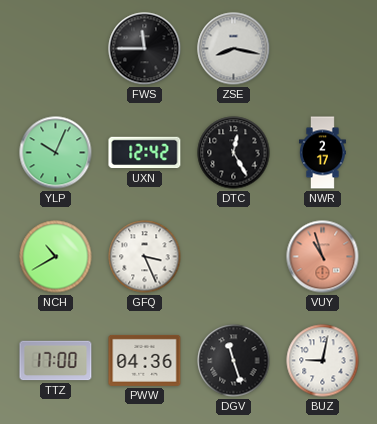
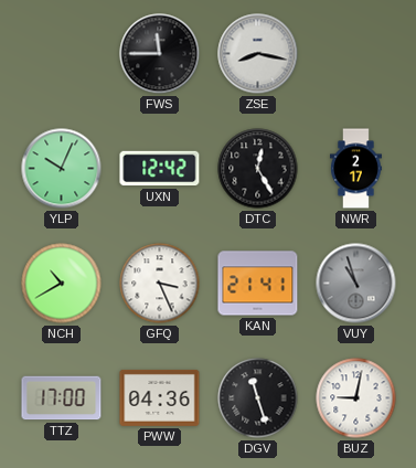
KAN: none -> 21:41 (258, 284)
VUY dial: salmon -> grey (356, 284)
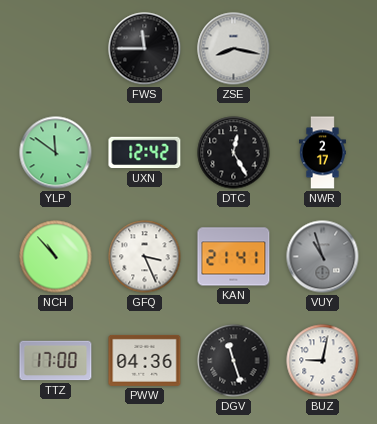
YLP: 10:04 -> 11:51 (56, 153)
NCH: 10:40 -> 10:53 (56, 257)
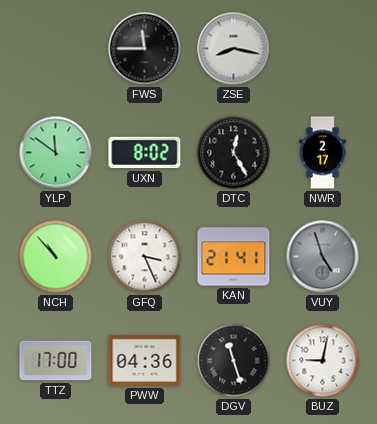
UXN: 12:42 -> 8:02 (145, 153)
VUY: 10:57 -> 4:57 (323, 257)
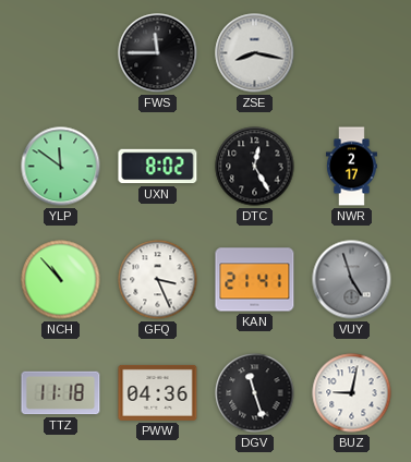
TTZ: 17:00 -> 11:18 (61, 393)
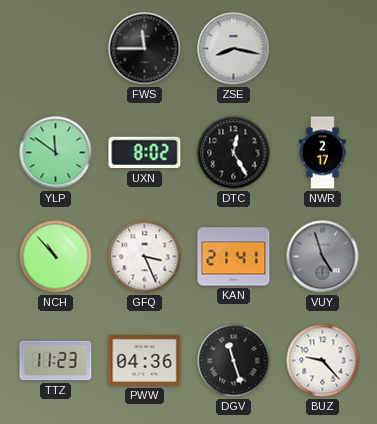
TTZ: 11:18 -> 11:23 (56, 361)
BUZ: 9:02 -> 9:23 (323, 361)
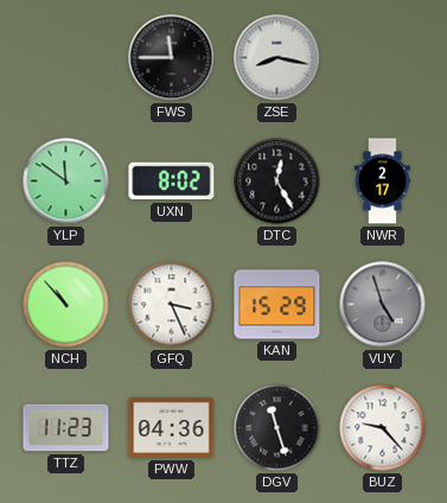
KAN: 21:41 -> 15:29 (277, 305)
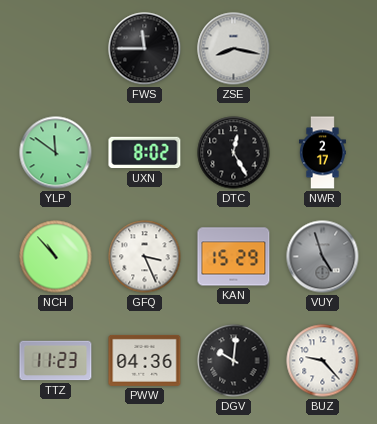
DGV: 11:27 -> 10:01 (234, 361)
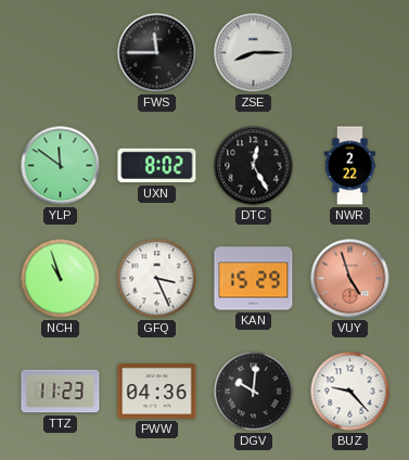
ZSE: 8:17 -> 8:15 (254, 53)
NWR: 2:17 -> 2:22 (349, 166)
NCH: 10:53 -> 10:57 (61, 279)
VUY dial: grey -> salmon (350, 279)
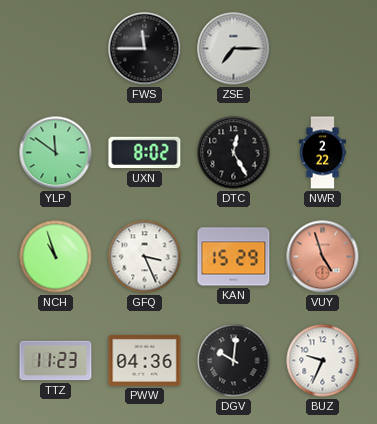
ZSE: 8:15 -> 7:15 (234, 49)
BUZ: 9:23 -> 9:34 (323, 361)
